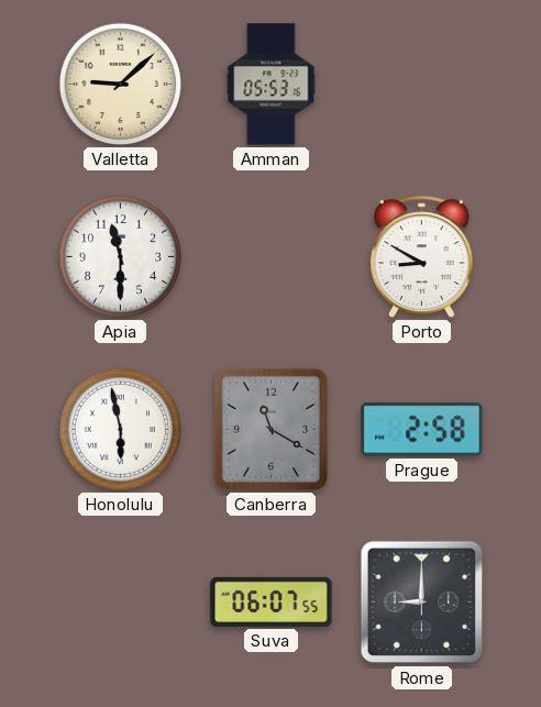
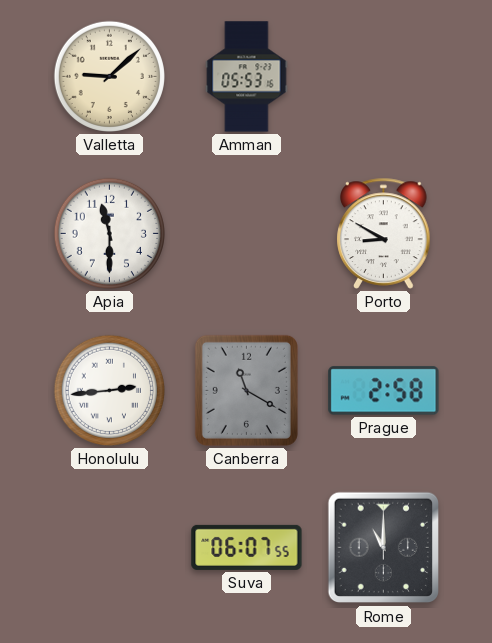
Honolulu: 5:58 -> 2:44 (109, 390)
Rome: 9:00 -> 11:00 (384, 548)
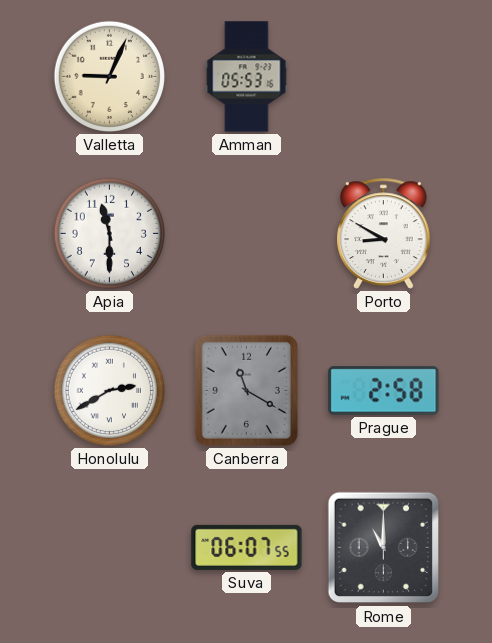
Valletta: 9:08 -> 9:04 (109, 76)
Honolulu: 2:44 -> 2:40 (109, 390)
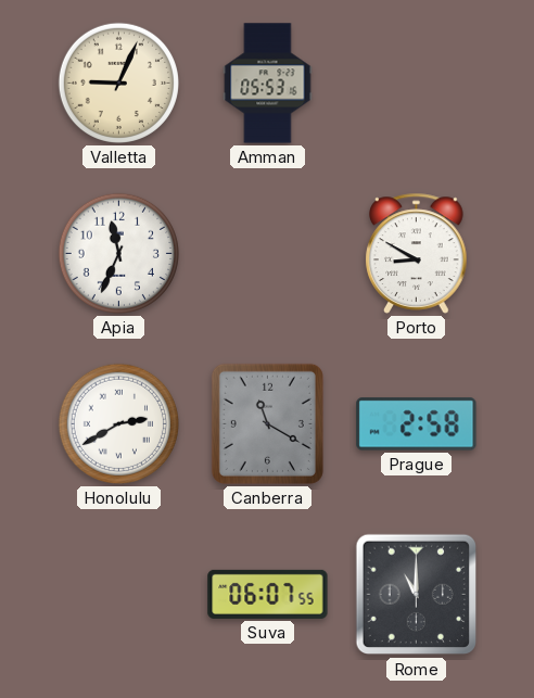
Apia: 11:30 -> 11:34 (118, 253)
